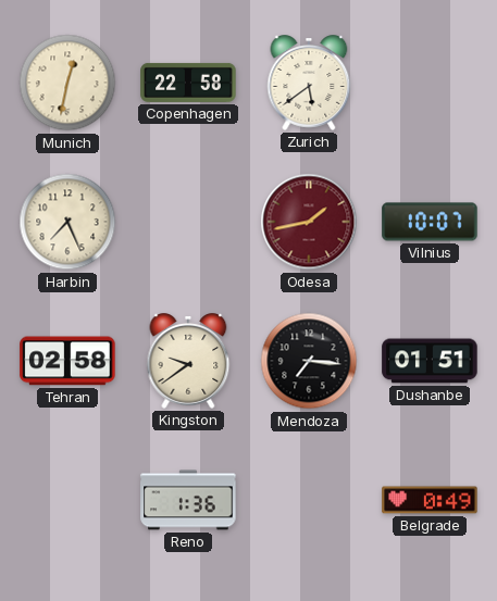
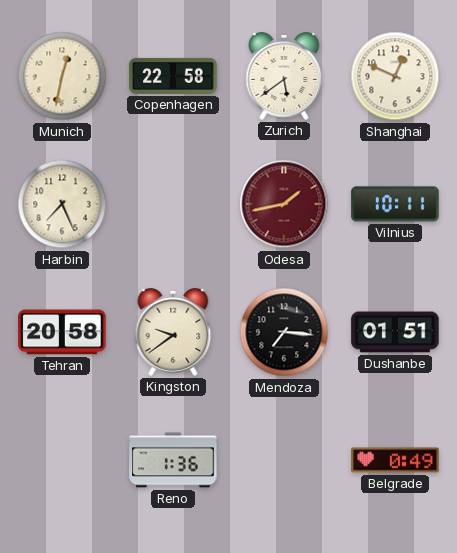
Shanghai: none -> 12:49 (395, 76)
Vilnius: 10:07 -> 10:11 (395, 204)
Tehran: 02:58 -> 20:58 (62, 332)
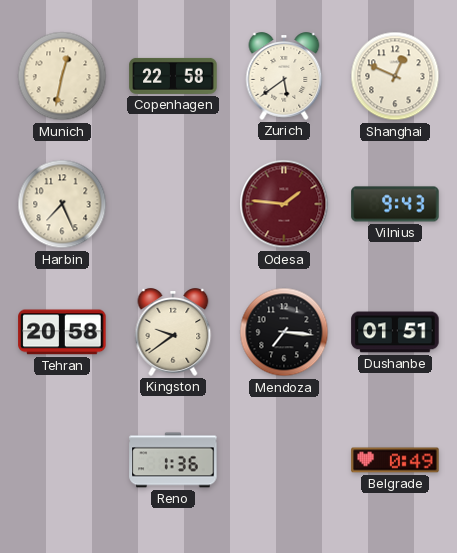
Odesa: 1:43 -> 1:46 (284, 204)
Vilnius: 10:11 -> 9:43 (395, 204)
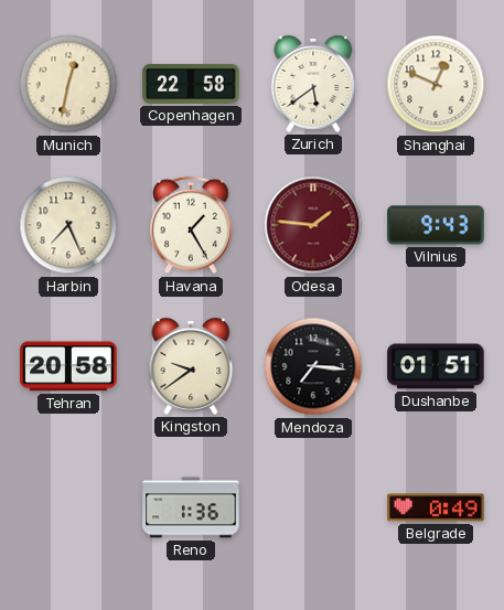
Havana: none -> 1:25 (191, 225)
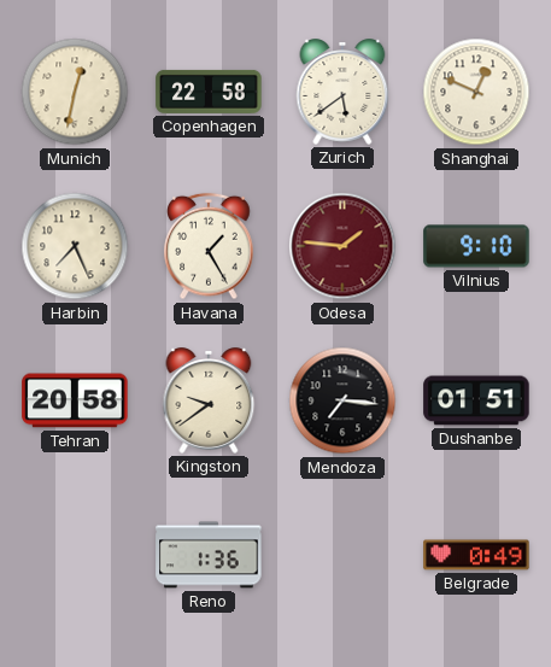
Vilnius: 9:43 -> 9:10 (476, 246)
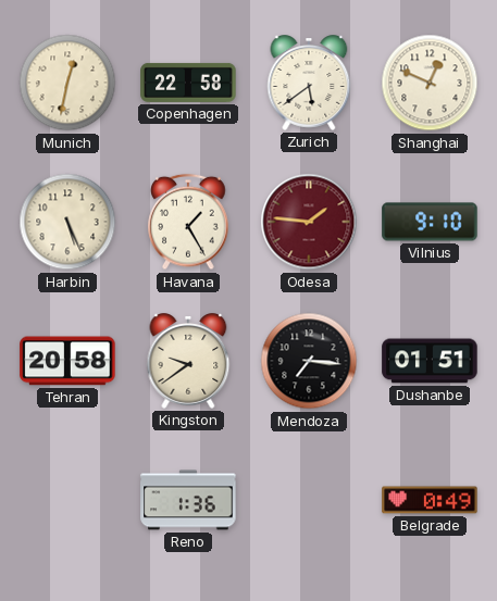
Harbin: 7:26 -> 5:26 (67, 222)
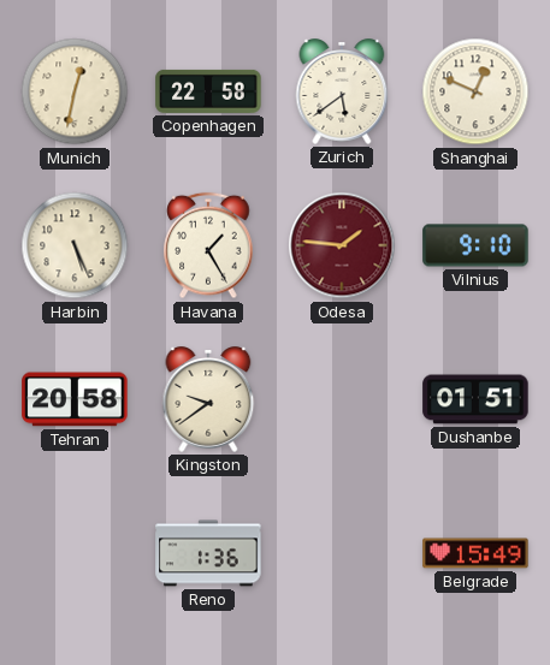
Mendoza: 7:16 -> none (309, 361)
Belgrade: 0:49 -> 15:49 (475, 553)
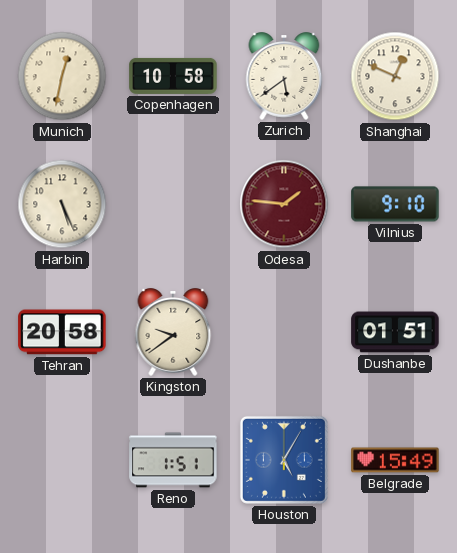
Copenhagen: 22:58 -> 10:58 (173, 76)
Havana: 1:25 -> none (208, 245)
Reno: 1:36 -> 1:51 (173, 460)
Houston: none -> 5:05 (284, 460)
